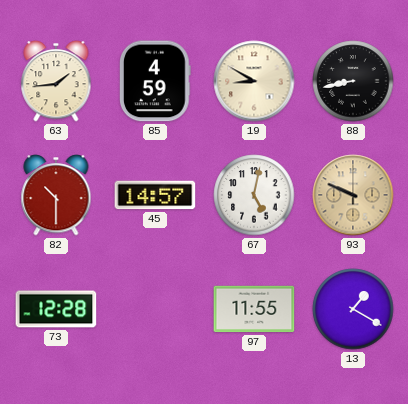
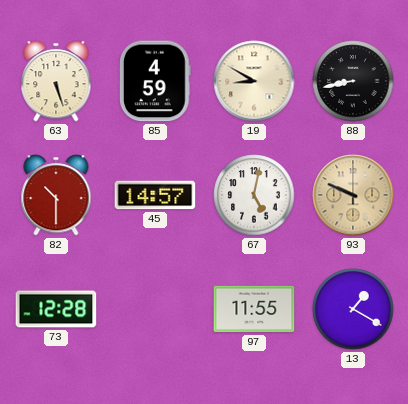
63: 1:44 -> 5:27 (56, 81)
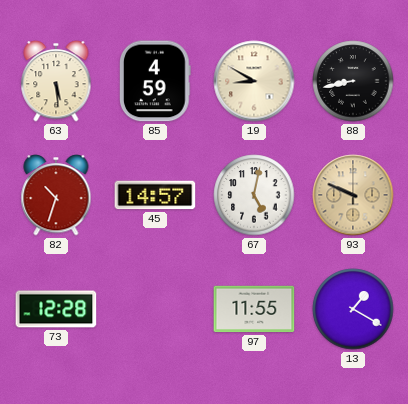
63: 5:27 -> 5:29 (56, 81)
82: 10:30 -> 10:33 (56, 195)
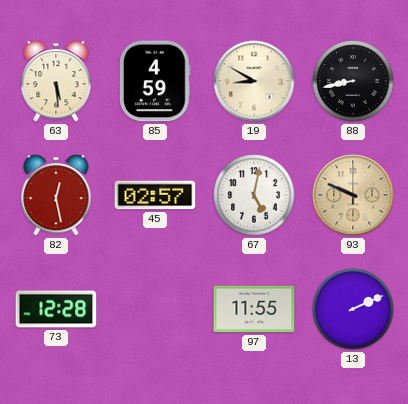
82: 10:33 -> 12:28 (56, 195)
45: 14:57 -> 02:57 (155, 195)
13: 1:20 -> 2:11 (353, 309)
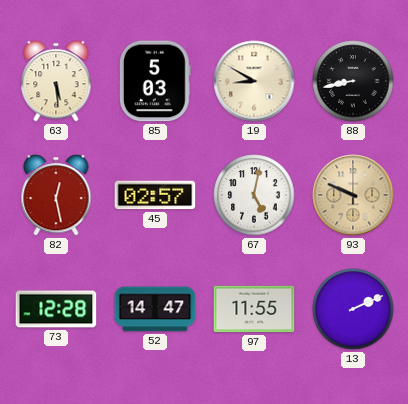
85: 4:59 -> 5:03 (156, 81)
52: none -> 14:47 (155, 309)
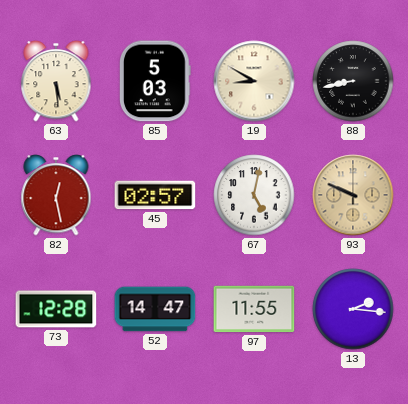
13: 2:11 -> 2:16 (353, 309)
